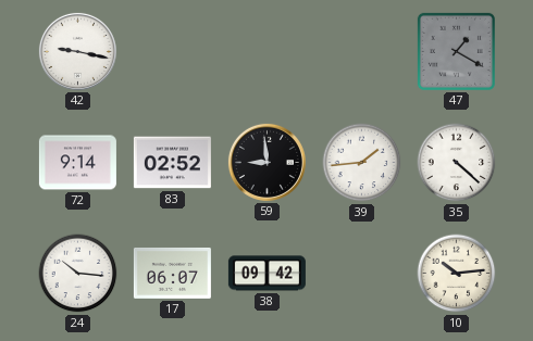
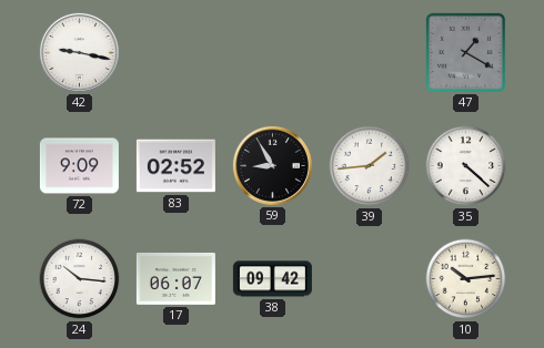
72: 9:14 -> 9:09 (79, 166)
59: 8:59 -> 8:55 (272, 165)
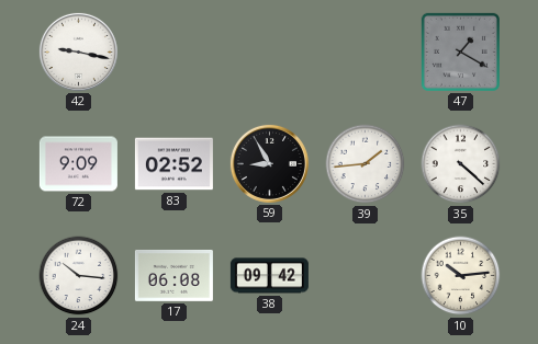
17: 06:07 -> 06:08 (173, 275)
